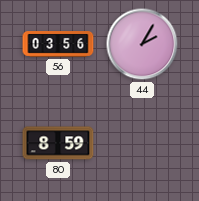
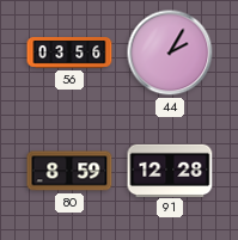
91: none -> 12:28 (170, 170)
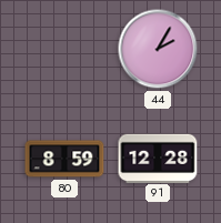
56: 03:56 -> none (69, 53)
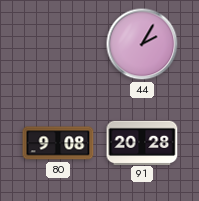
80: 8:59 -> 9:08 (58, 143)
91: 12:28 -> 20:28 (142, 142)
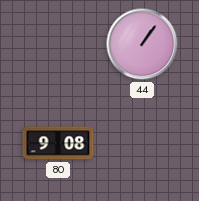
44: 2:05 -> 1:06 (142, 44)
91: 20:28 -> none (142, 142)
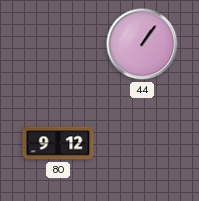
80: 9:08 -> 9:12 (58, 143)
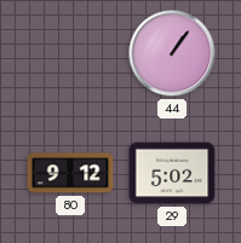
29: none -> 5:02 (172, 173)
